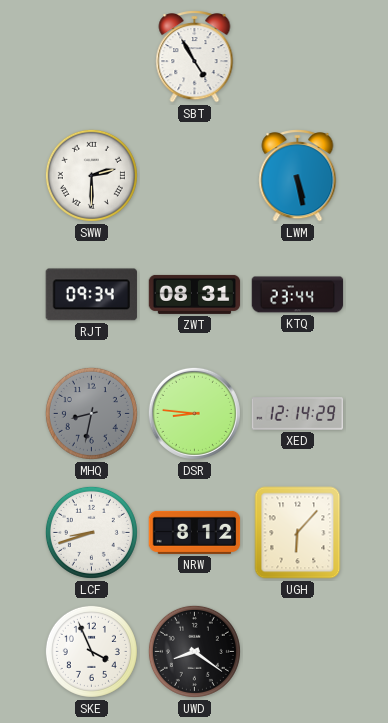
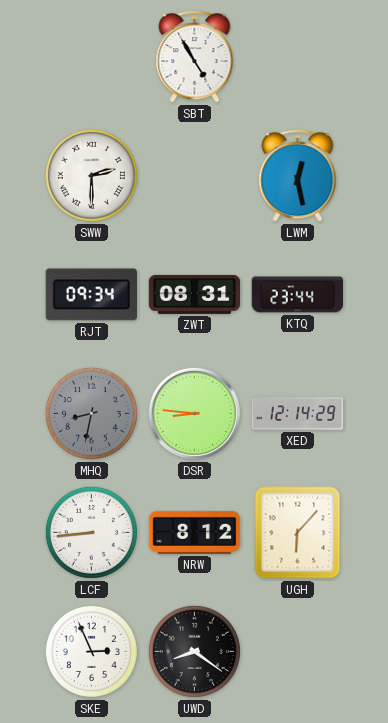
LWM: 5:28 -> 12:28 (298, 176)
LCF: 8:42 -> 8:44 (91, 532)
SKE: 3:56 -> 2:56 (91, 651)
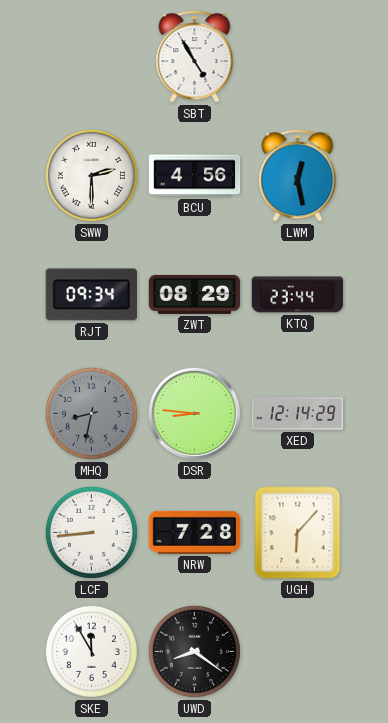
BCU: none -> 4:56 (195, 176)
ZWT: 08:31 -> 08:29 (195, 294)
NRW: 8:12 -> 7:28 (195, 532)
SKE: 2:56 -> 11:55 (91, 651)
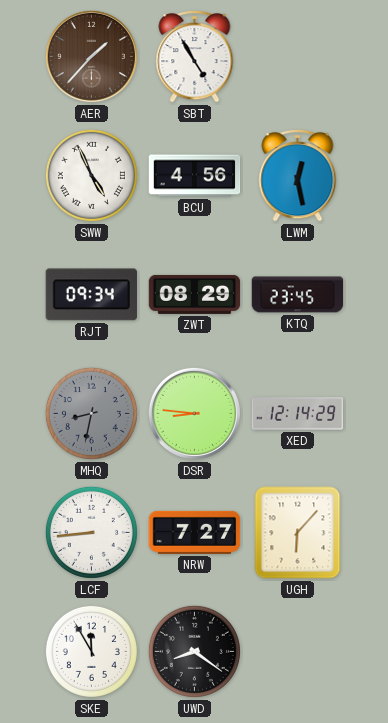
AER: none -> 1:37 (91, 56)
SWW: 2:30 -> 4:56 (91, 175)
KTQ: 23:44 -> 23:45 (298, 295)
NRW: 7:28 -> 7:27 (195, 532)
